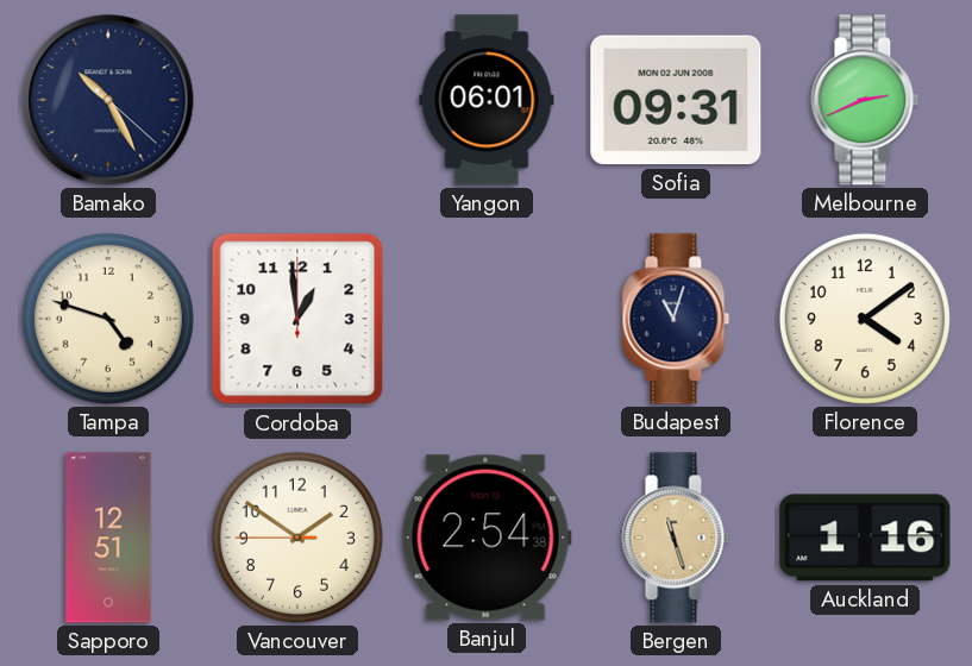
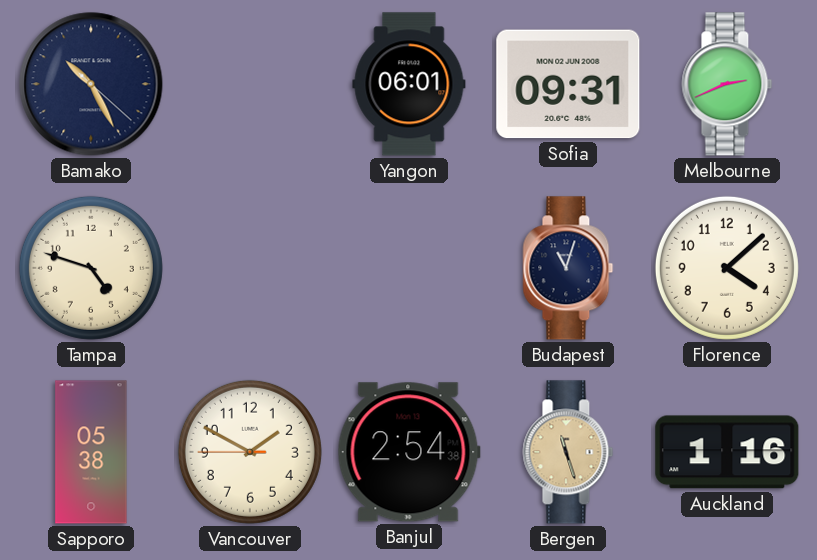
Cordoba: 12:59 -> none (297, 319)
Florence: 4:09 -> 4:08 (727, 268)
Sapporo: 12:51 -> 05:38 (91, 452)
Vancouver: 1:50 -> 1:49 (250, 452)
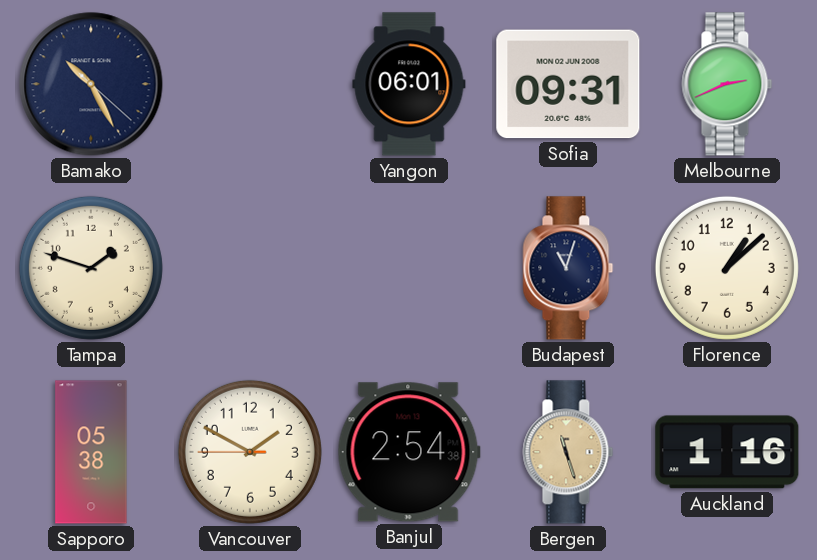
Tampa: 4:48 -> 1:48 (91, 268)
Florence: 4:08 -> 1:08 (727, 268)
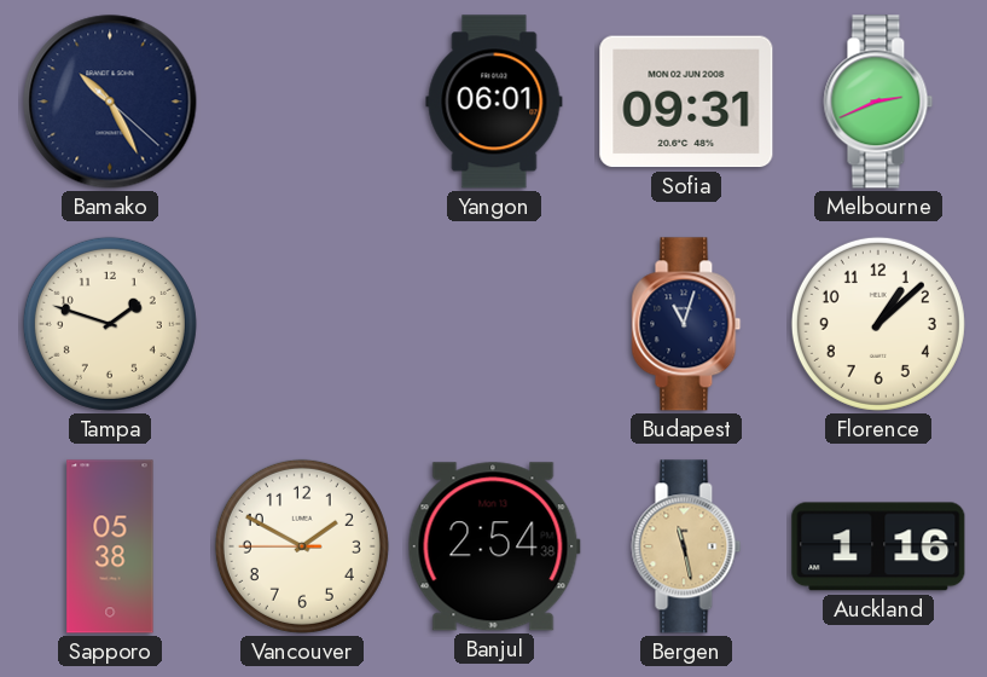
Bergen: 11:27 -> 11:28 (686, 546)
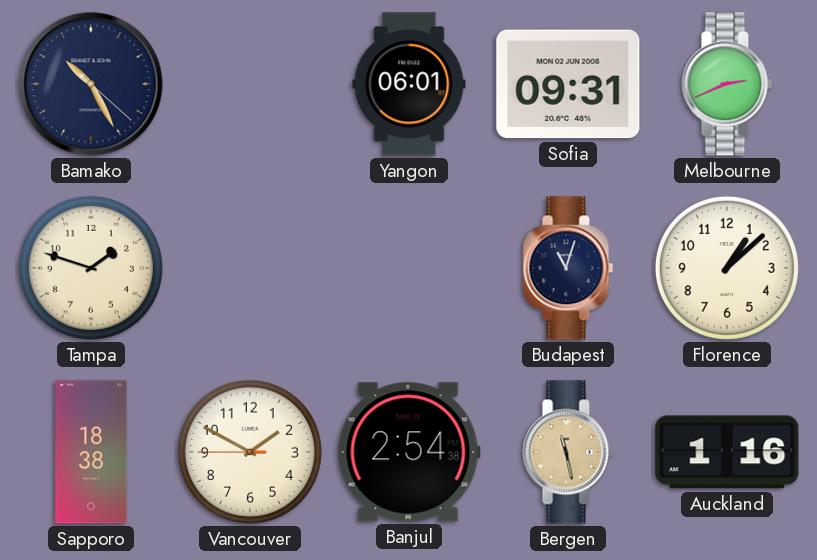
Sapporo: 05:38 -> 18:38 (91, 452)
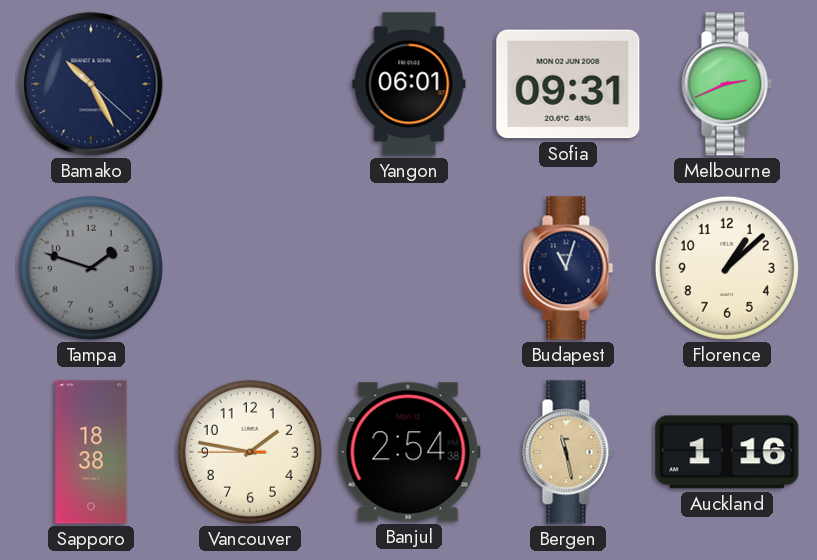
Tampa dial: cream -> grey (91, 268)
Vancouver: 1:49 -> 1:46 (250, 452)
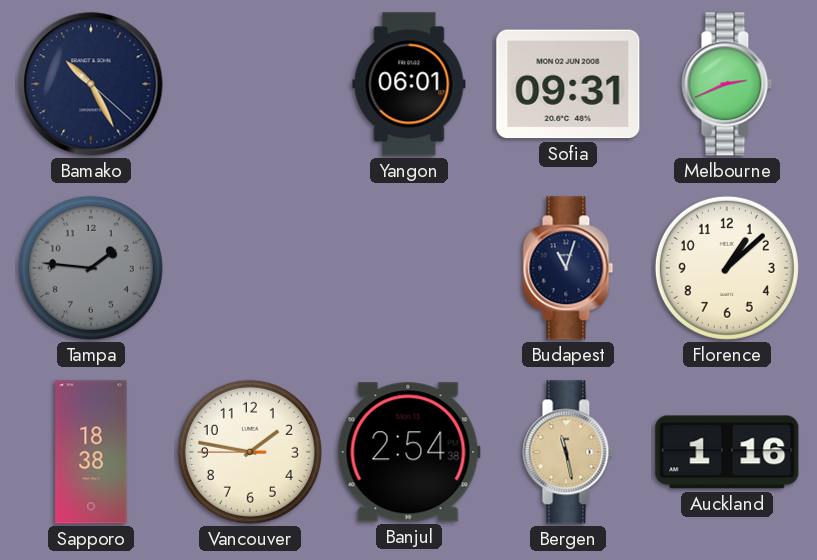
Tampa: 1:48 -> 1:46 (91, 268)
